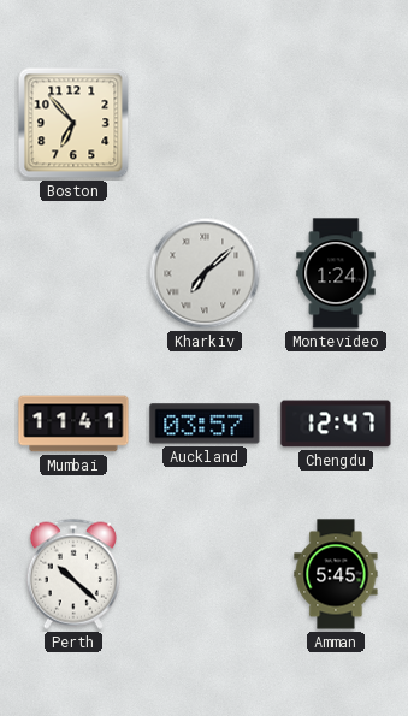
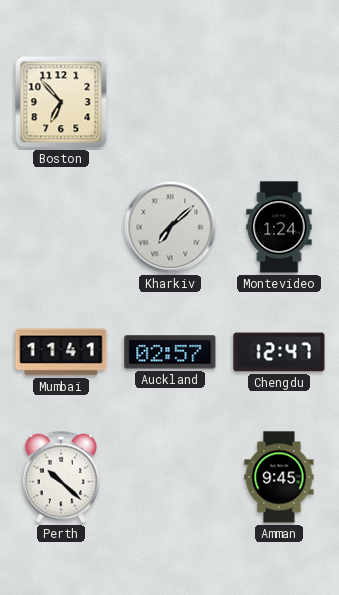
Auckland: 03:57 -> 02:57 (170, 352)
Amman: 5:45 -> 9:45 (279, 477)
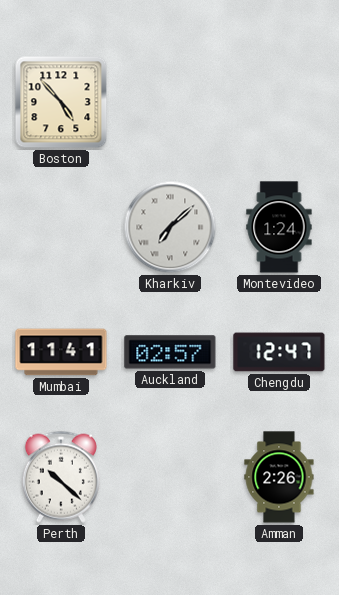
Boston: 6:53 -> 4:53 (61, 102)
Amman: 9:45 -> 2:26 (279, 477)
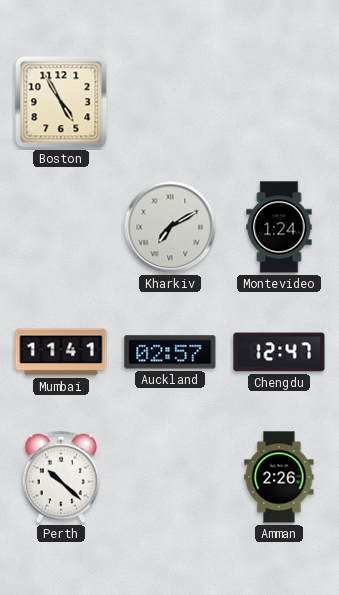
Boston: 4:53 -> 4:55 (61, 102)
Kharkiv: 7:08 -> 7:10 (170, 227)
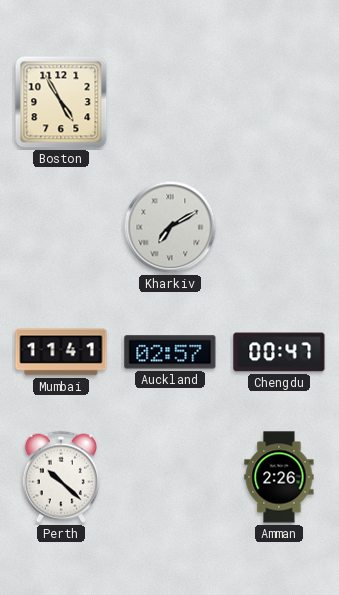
Montevideo: 1:24 -> none (279, 227)
Chengdu: 12:47 -> 00:47 (279, 352)
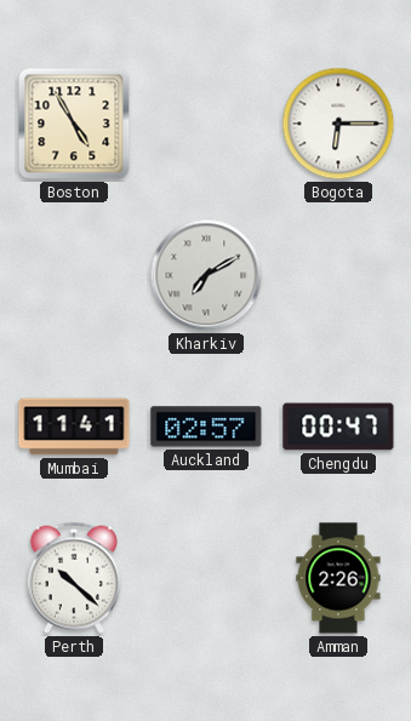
Bogota: none -> 6:15 (338, 124)
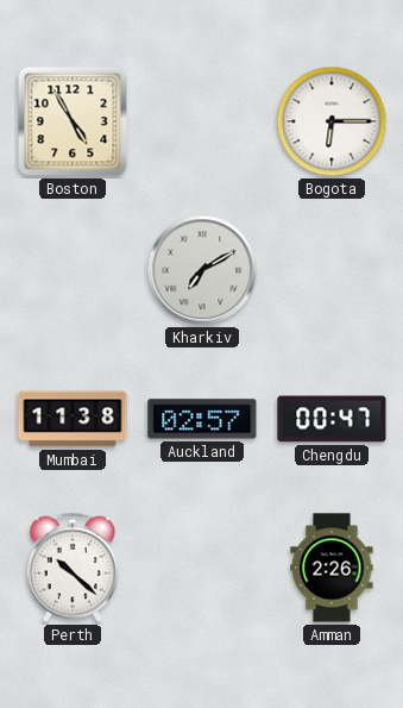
Mumbai: 11:41 -> 11:38 (73, 419)
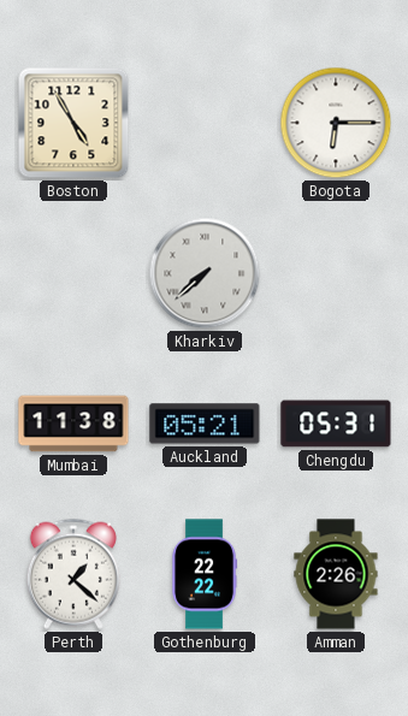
Kharkiv: 7:10 -> 7:38 (205, 273)
Auckland: 02:57 -> 05:21 (205, 424)
Chengdu: 00:47 -> 05:31 (336, 424)
Perth: 10:22 -> 1:22 (73, 574)
Gothenburg: none -> 22:22 (205, 574)
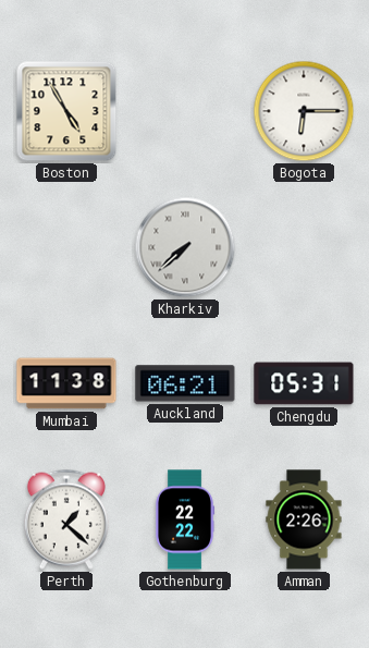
Auckland: 05:21 -> 06:21 (185, 383)
